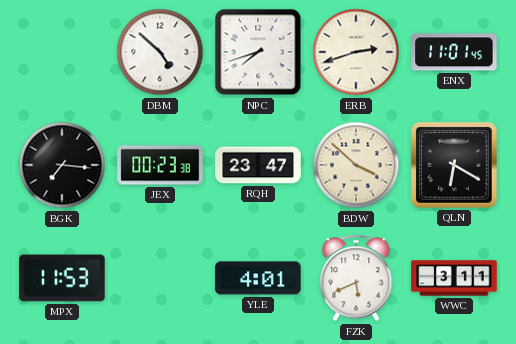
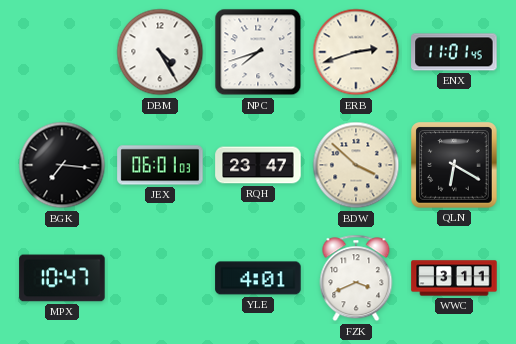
DBM: 4:52 -> 4:25 (160, 52)
JEX: 00:23 -> 06:01 (160, 165)
MPX: 11:53 -> 10:47 (62, 278)
FZK: 5:41 -> 3:41 (356, 278)
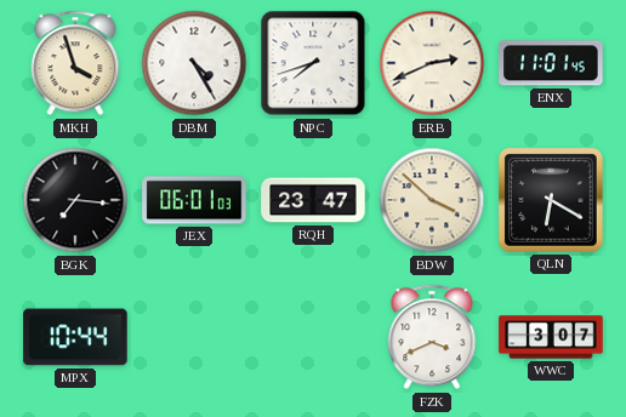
MKH: none -> 3:57 (75, 63)
ERB: 2:42 -> 2:41 (432, 63)
MPX: 10:47 -> 10:44 (75, 337)
YLE: 4:01 -> none (258, 278)
WWC: 3:11 -> 3:07 (551, 337)
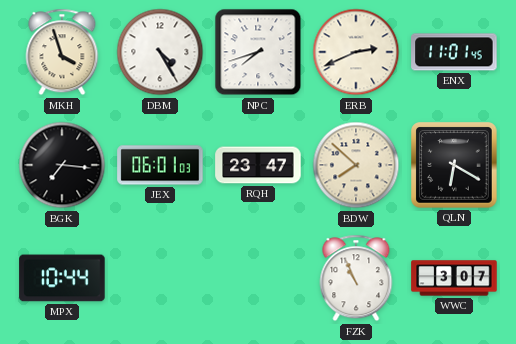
BDW: 3:52 -> 7:52 (356, 165)
FZK: 3:41 -> 10:56 (356, 278)
